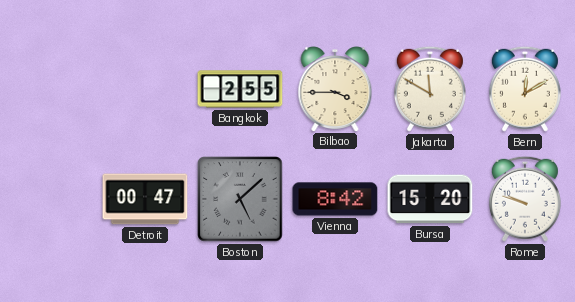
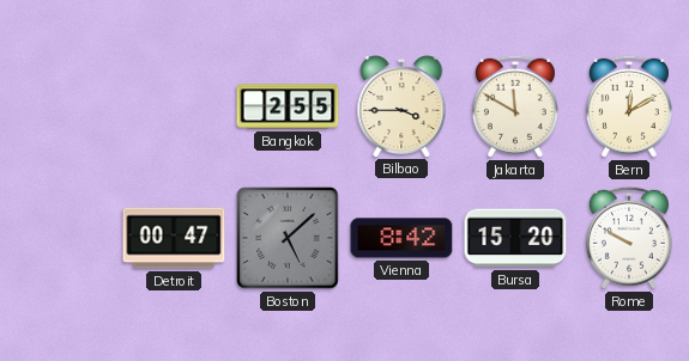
Rome: 9:48 -> 9:50 (629, 238)
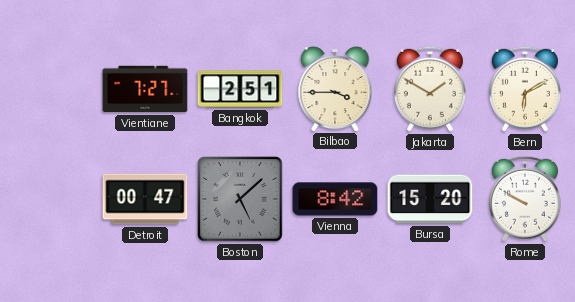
Vientiane: none -> 7:27 (145, 89)
Bangkok: 2:55 -> 2:51 (240, 89)
Jakarta: 11:50 -> 1:50 (430, 89)
Bern: 12:10 -> 6:10 (525, 89)
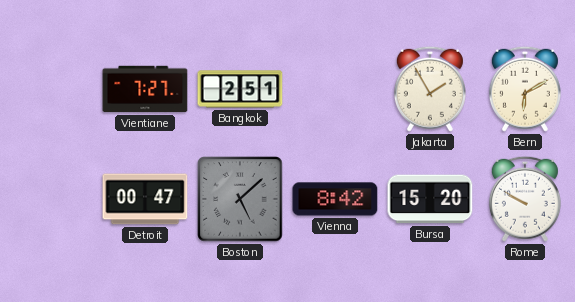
Bilbao: 3:45 -> none (335, 89)
Jakarta: 1:50 -> 1:55 (430, 89)
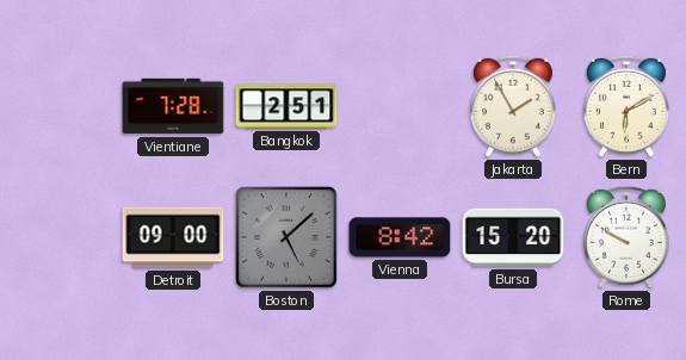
Vientiane: 7:27 -> 7:28 (173, 106)
Detroit: 00:47 -> 09:00 (173, 237)
